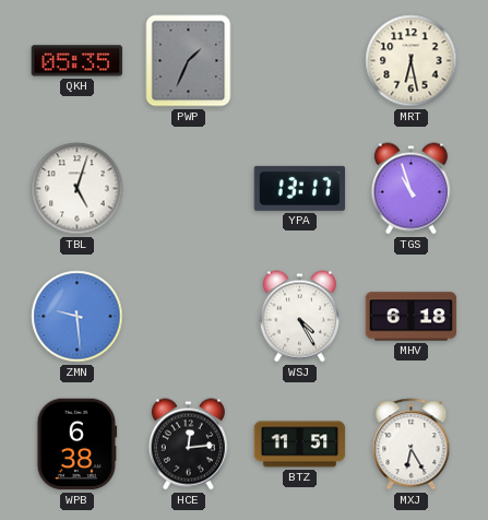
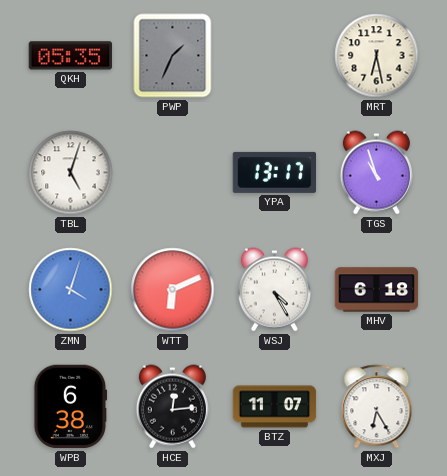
ZMN: 9:29 -> 4:03 (71, 290)
WTT: none -> 6:11 (173, 290)
BTZ: 11:51 -> 11:07 (275, 407)
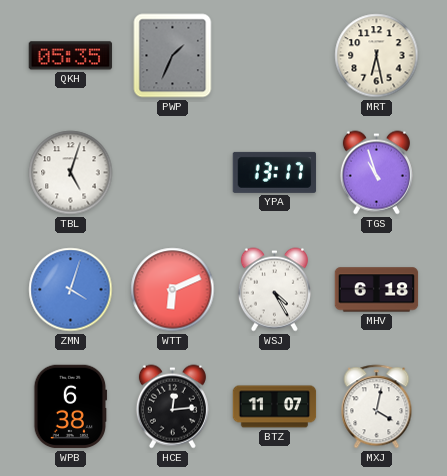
MXJ: 6:25 -> 4:02 (377, 407)
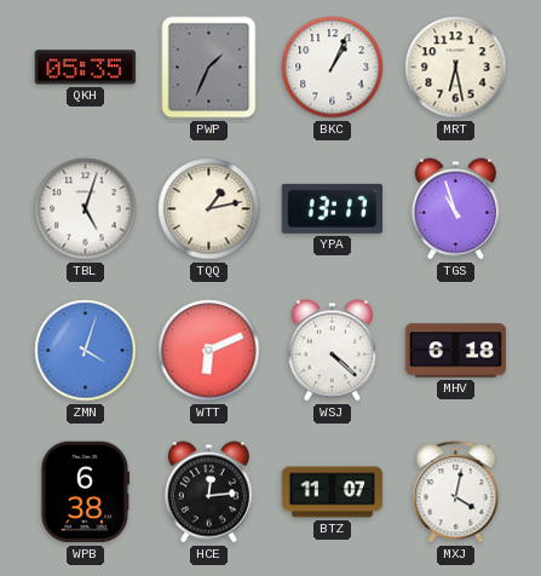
BKC: none -> 1:04 (333, 68)
TQQ: none -> 1:13 (209, 209)
WSJ: 4:25 -> 4:22 (332, 351)
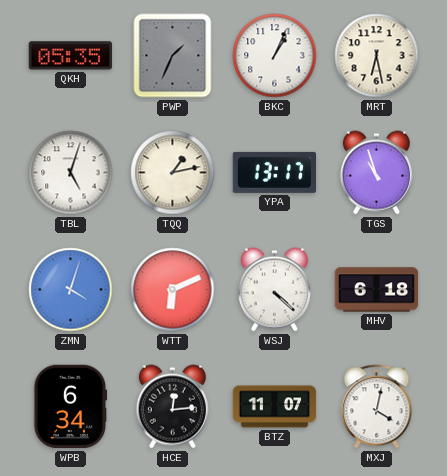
WPB: 6:38 -> 6:34 (71, 407)
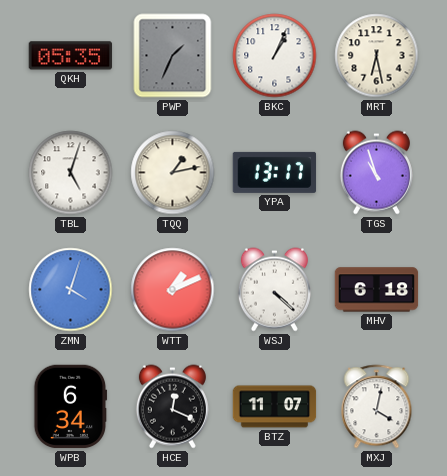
WTT: 6:11 -> 1:11 (173, 290)
HCE: 12:14 -> 12:19 (172, 407)
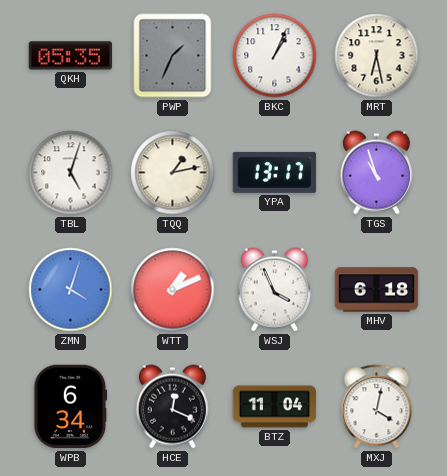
WSJ: 4:22 -> 3:56 (274, 290)
BTZ: 11:07 -> 11:04 (275, 407)
